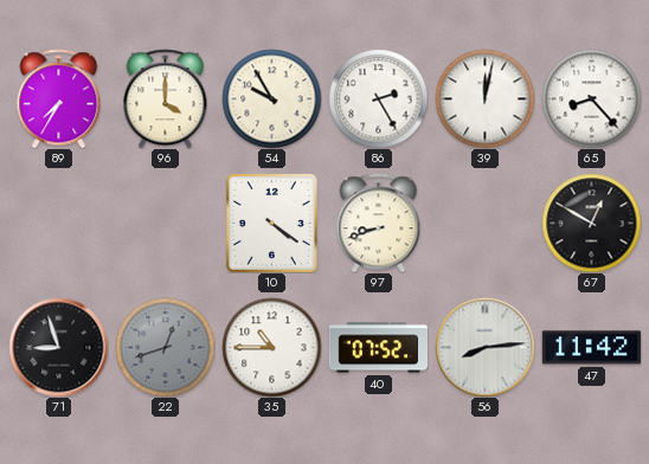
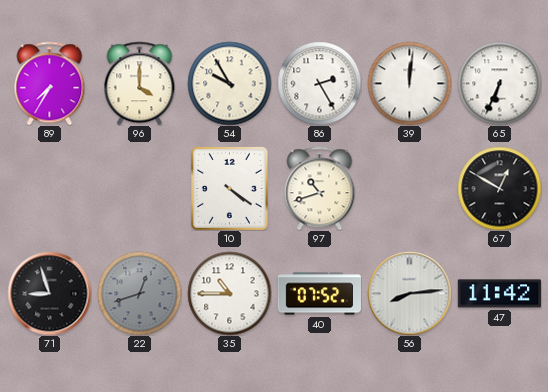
39: 12:02 -> 12:01 (409, 83)
65: 8:23 -> 6:34 (499, 83)
97: 8:42 -> 10:42 (320, 188)
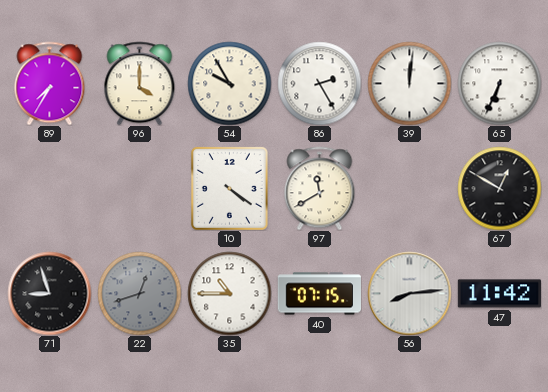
97: 10:42 -> 11:40 (320, 188)
40: 07:52 -> 07:15 (319, 294)
